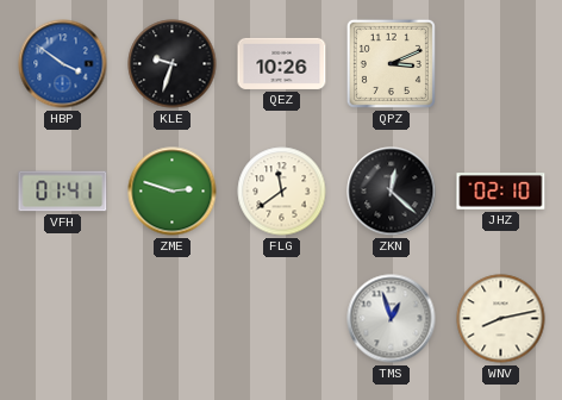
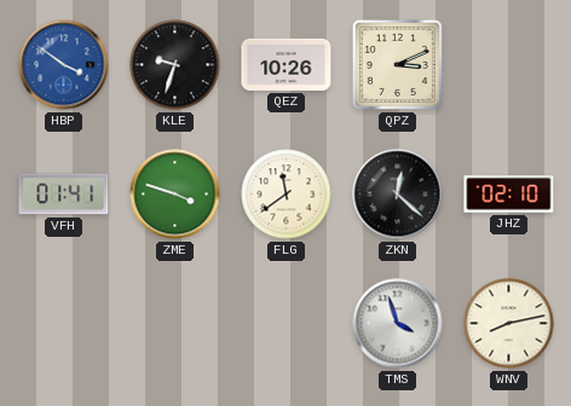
ZME: 2:48 -> 3:48 (175, 195)
TMS: 12:57 -> 3:57 (398, 324)
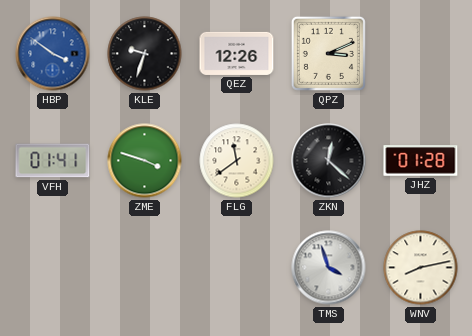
QEZ: 10:26 -> 12:26 (237, 53)
JHZ: 02:10 -> 01:28 (421, 161)
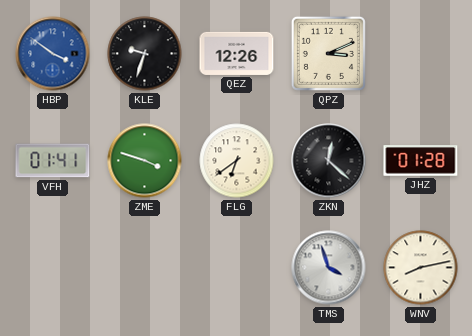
FLG: 11:39 -> 6:39 (237, 161)
